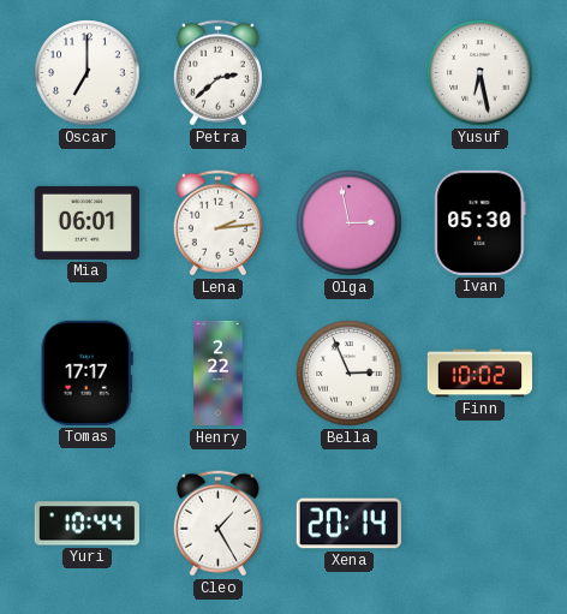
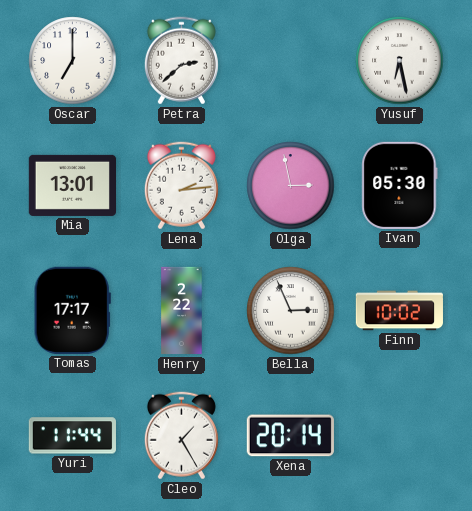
Mia: 06:01 -> 13:01 (72, 185)
Yuri: 10:44 -> 11:44 (72, 436)
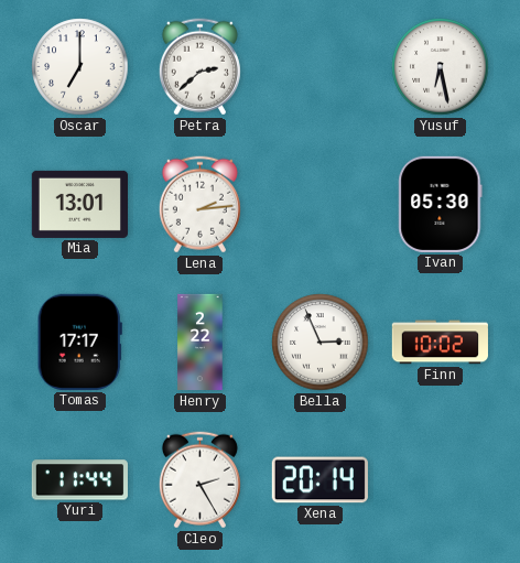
Olga: 2:58 -> none (291, 186)
Cleo: 1:25 -> 2:25 (199, 480)
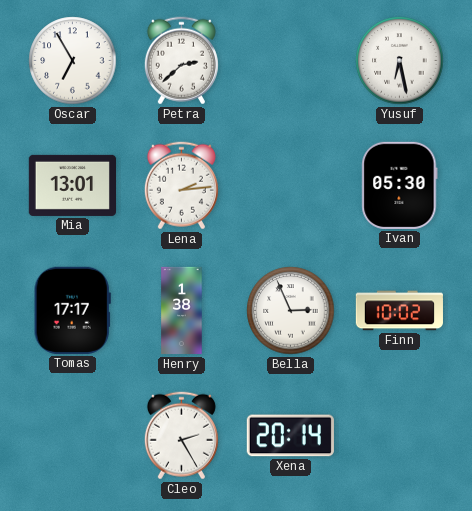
Oscar: 7:00 -> 6:55 (73, 61)
Henry: 2:22 -> 1:38 (182, 311)
Yuri: 11:44 -> none (79, 480)
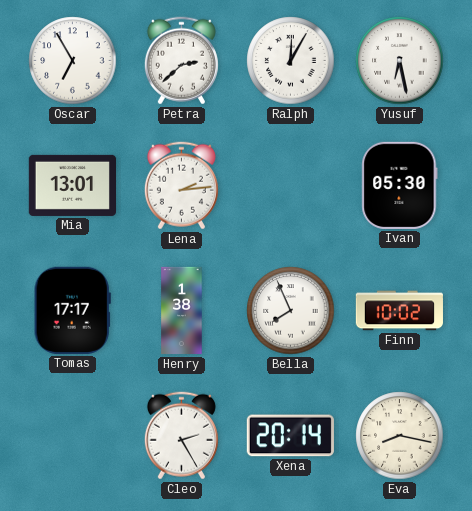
Ralph: none -> 12:05 (291, 61)
Bella: 2:56 -> 7:56 (291, 311)
Eva: none -> 8:17 (400, 436)
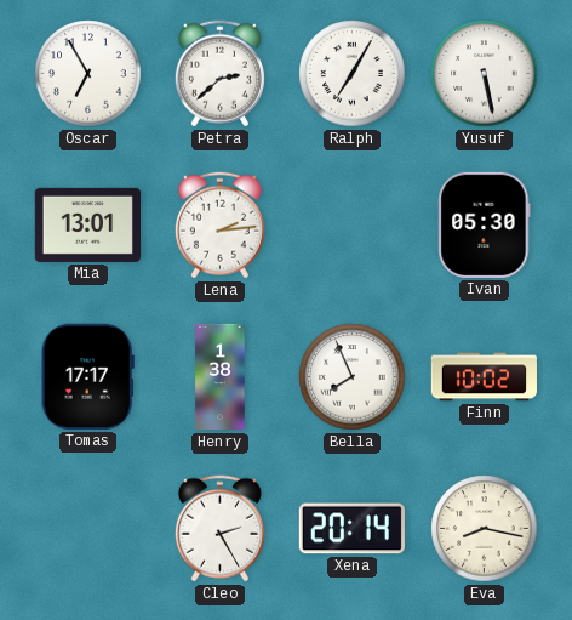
Ralph: 12:05 -> 7:05 (353, 74)
Yusuf: 6:28 -> 5:28 (485, 74)
